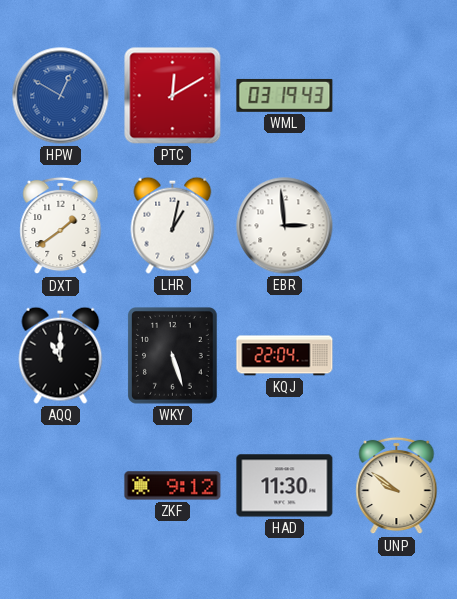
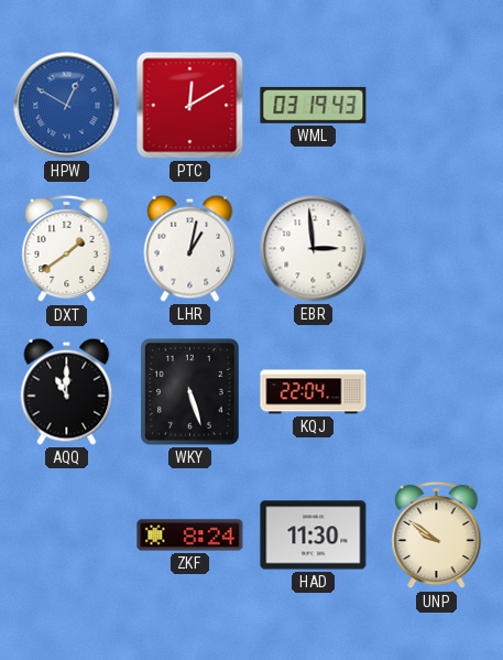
ZKF: 9:12 -> 8:24 (190, 535)
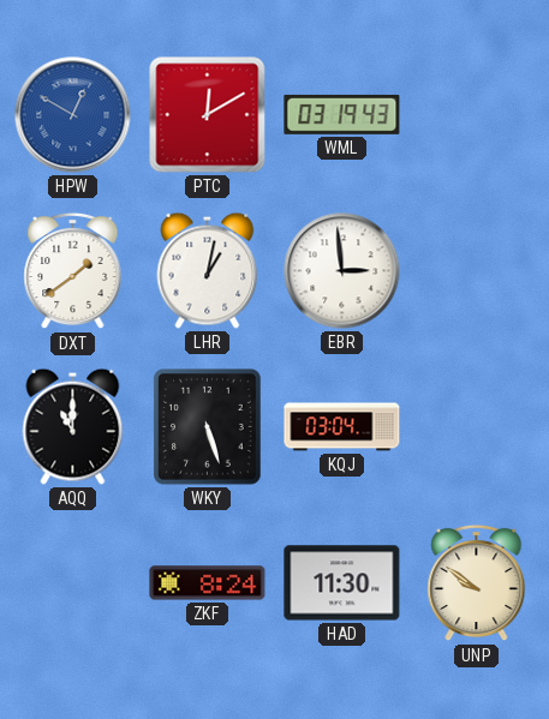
KQJ: 22:04 -> 03:04 (342, 427)
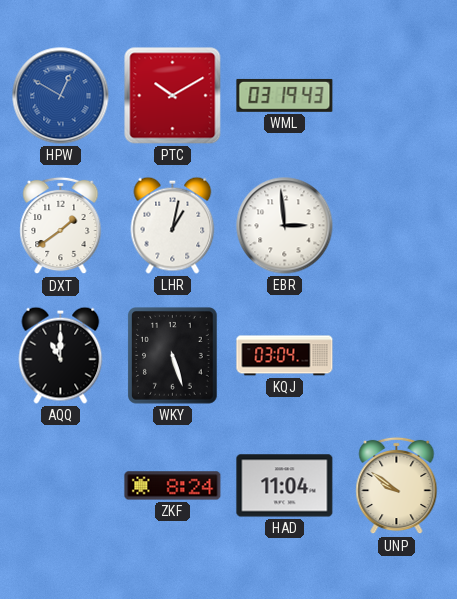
PTC: 12:10 -> 10:10 (173, 96)
HAD: 11:30 -> 11:04 (285, 486)
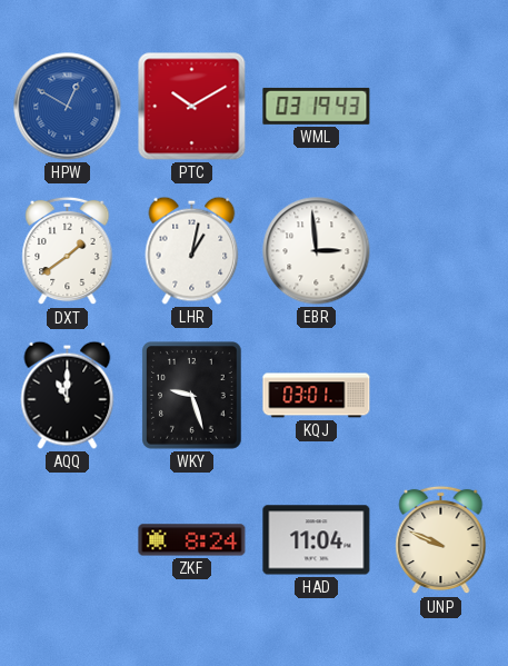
WKY: 5:27 -> 9:27 (192, 396)
KQJ: 03:04 -> 03:01 (317, 396)
UNP: 9:51 -> 9:49 (441, 540)
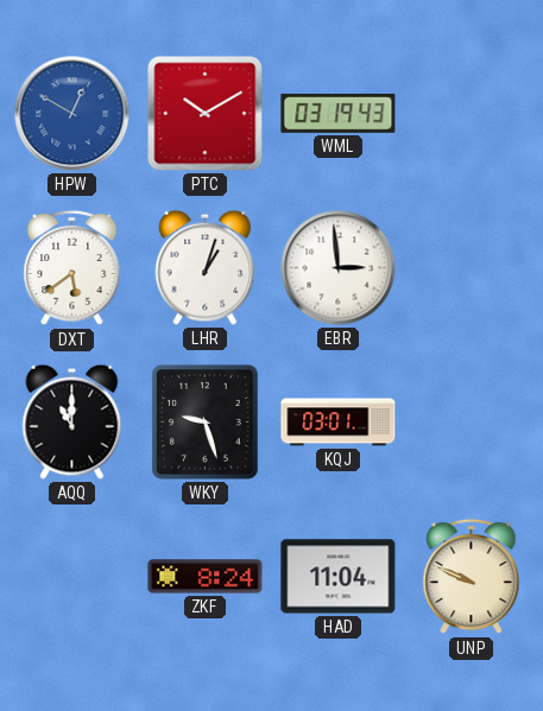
DXT: 1:39 -> 5:39 (72, 268)
LHR: 1:02 -> 1:03 (206, 267)
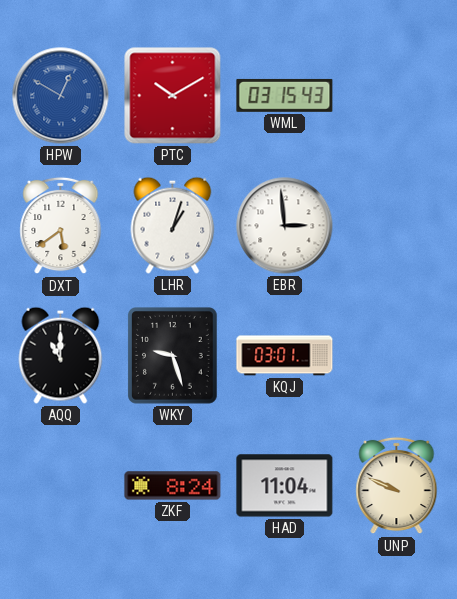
WML: 03:19 -> 03:15 (285, 95)
